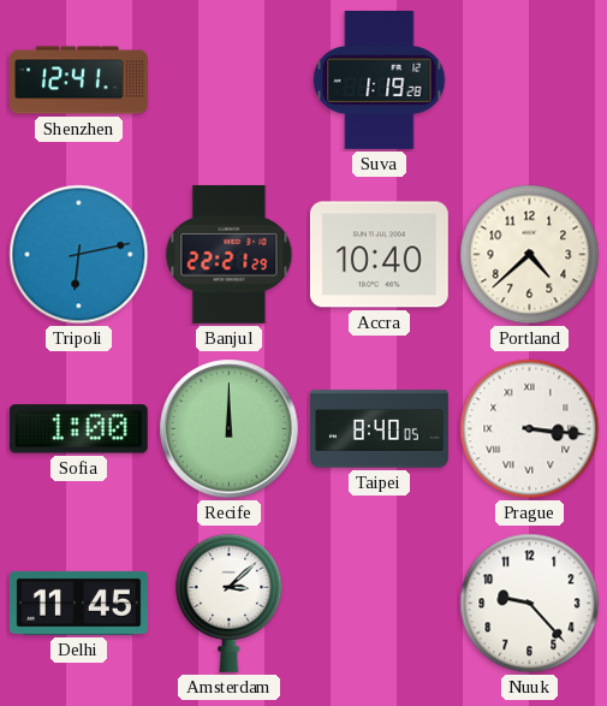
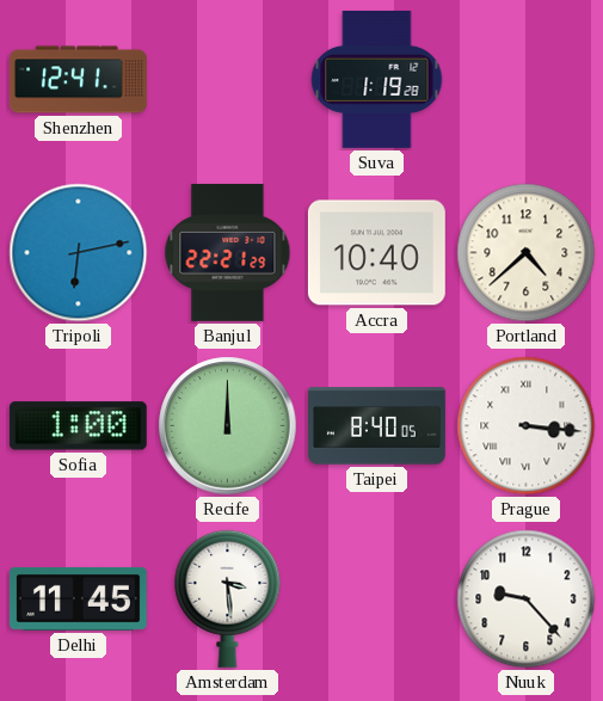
Amsterdam: 3:08 -> 3:29 (228, 598)
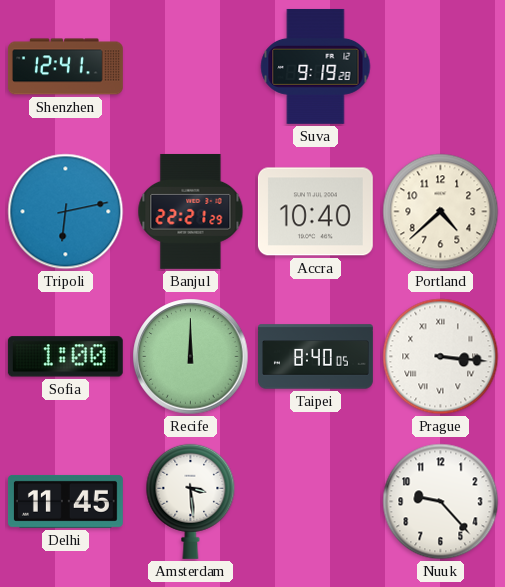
Suva: 1:19 -> 9:19 (316, 66)
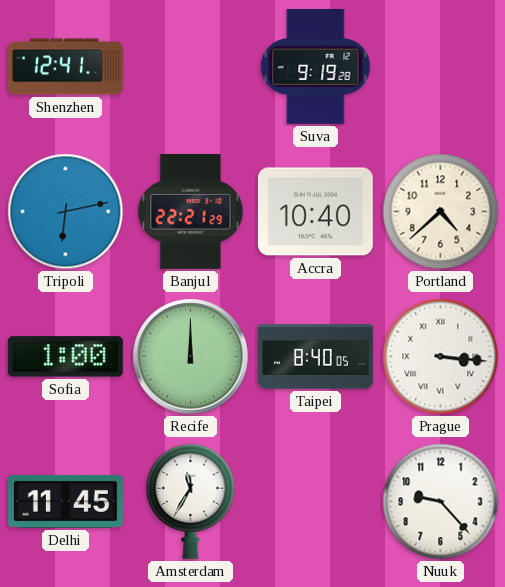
Amsterdam: 3:29 -> 11:35 (191, 501)
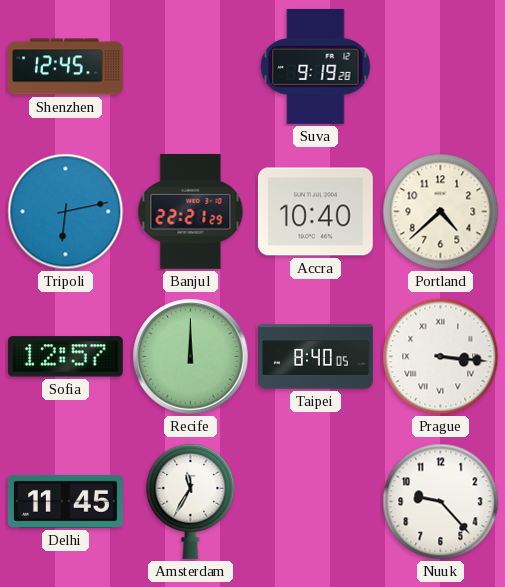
Shenzhen: 12:41 -> 12:45 (65, 67)
Sofia: 1:00 -> 12:57 (65, 357)
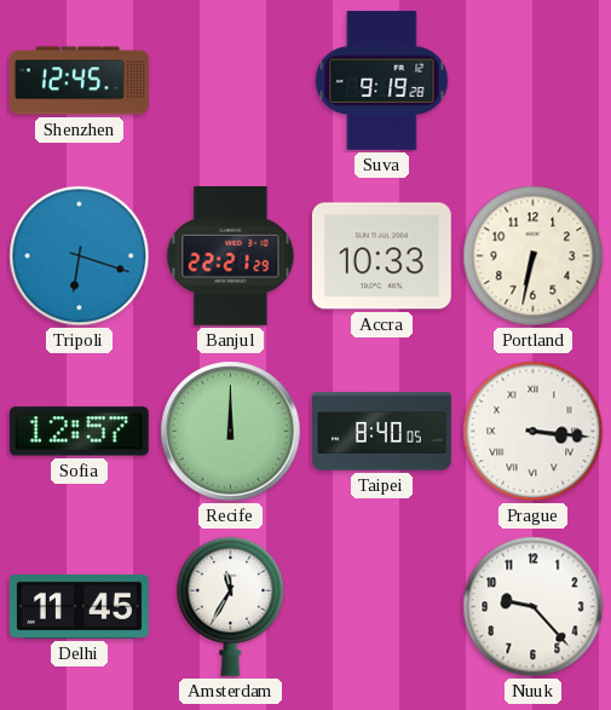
Tripoli: 6:13 -> 6:18 (80, 256)
Accra: 10:40 -> 10:33 (381, 256)
Portland: 4:38 -> 6:32 (534, 256)
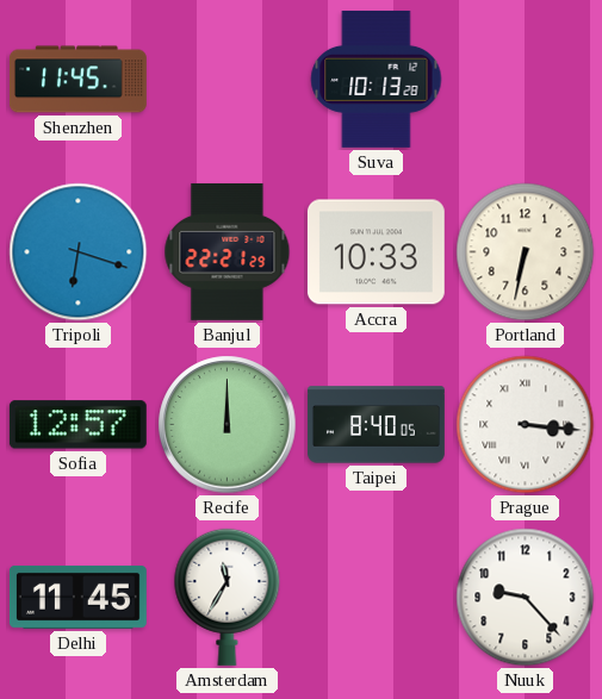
Shenzhen: 12:45 -> 11:45 (77, 80)
Suva: 9:19 -> 10:13 (377, 79)
